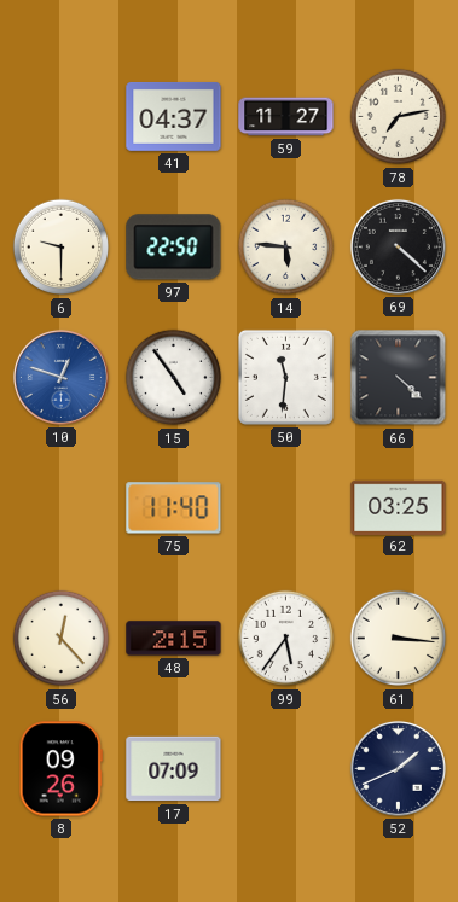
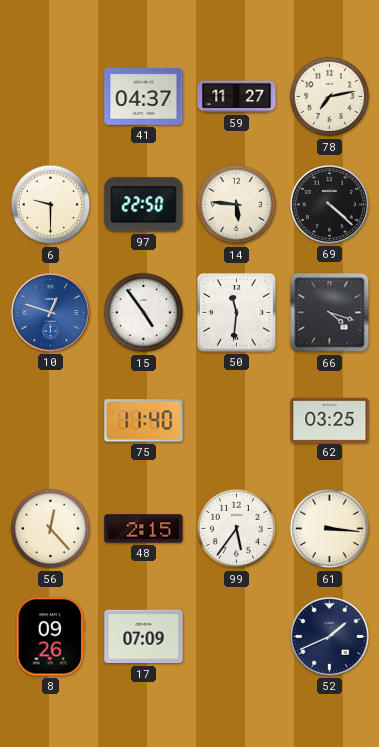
66: 4:22 -> 4:18 (330, 313)
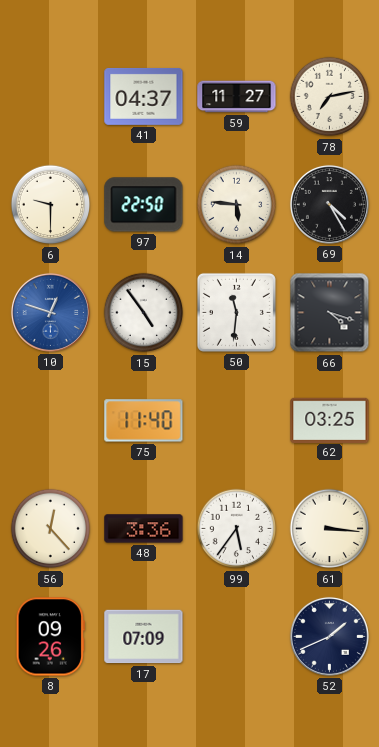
69: 4:22 -> 4:25 (329, 204)
48: 2:15 -> 3:36 (144, 529)
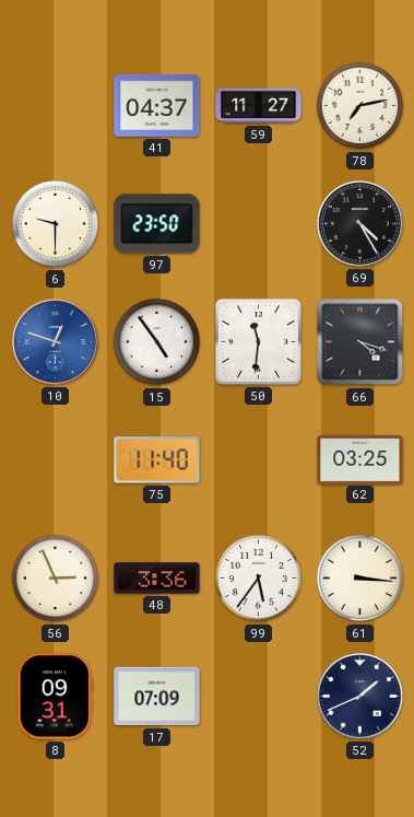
97: 22:50 -> 23:50 (157, 224)
14: 5:46 -> none (237, 205)
56: 12:23 -> 2:56 (56, 579)
8: 09:26 -> 09:31 (55, 697)
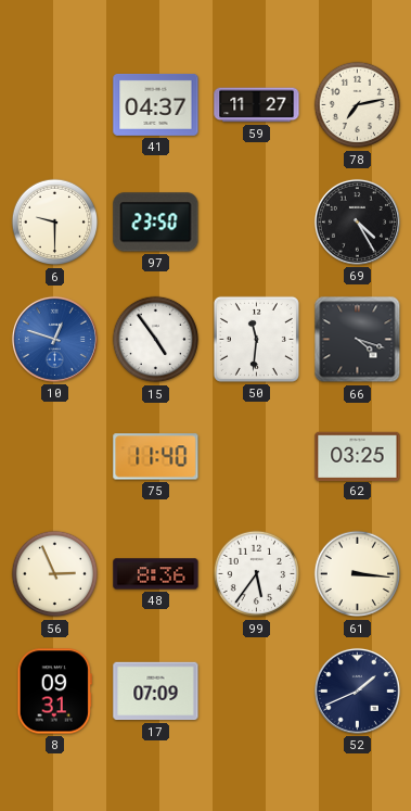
48: 3:36 -> 8:36 (156, 574)
